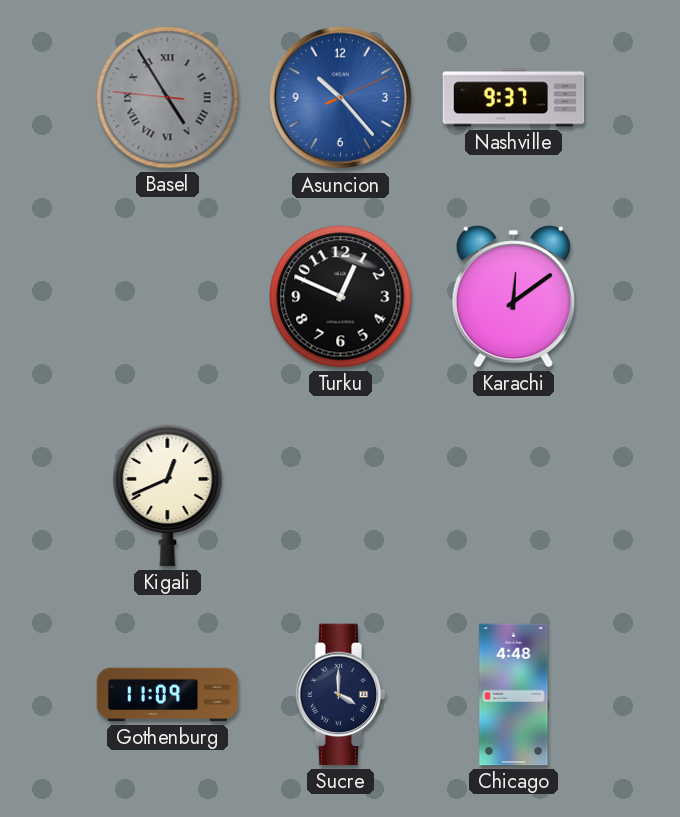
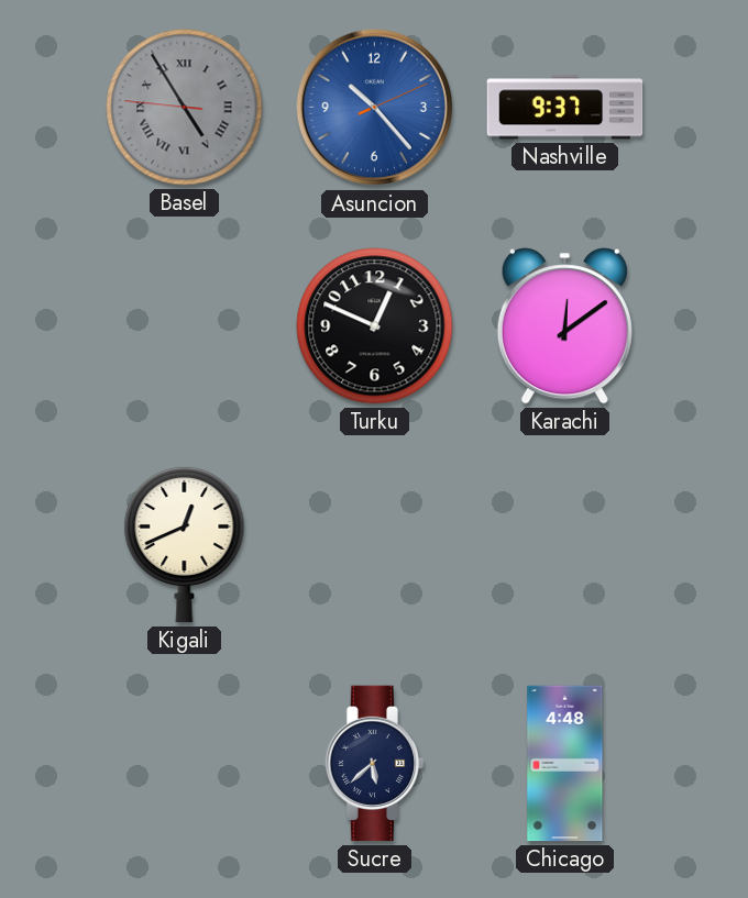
Gothenburg: 11:09 -> none (168, 695)
Sucre: 4:00 -> 5:38 (375, 764)
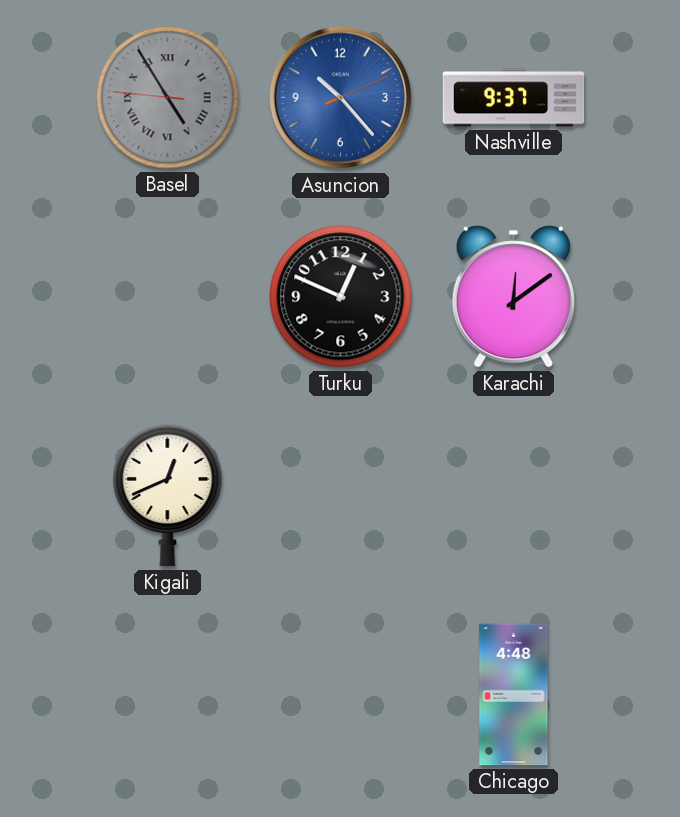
Sucre: 5:38 -> none (375, 764)
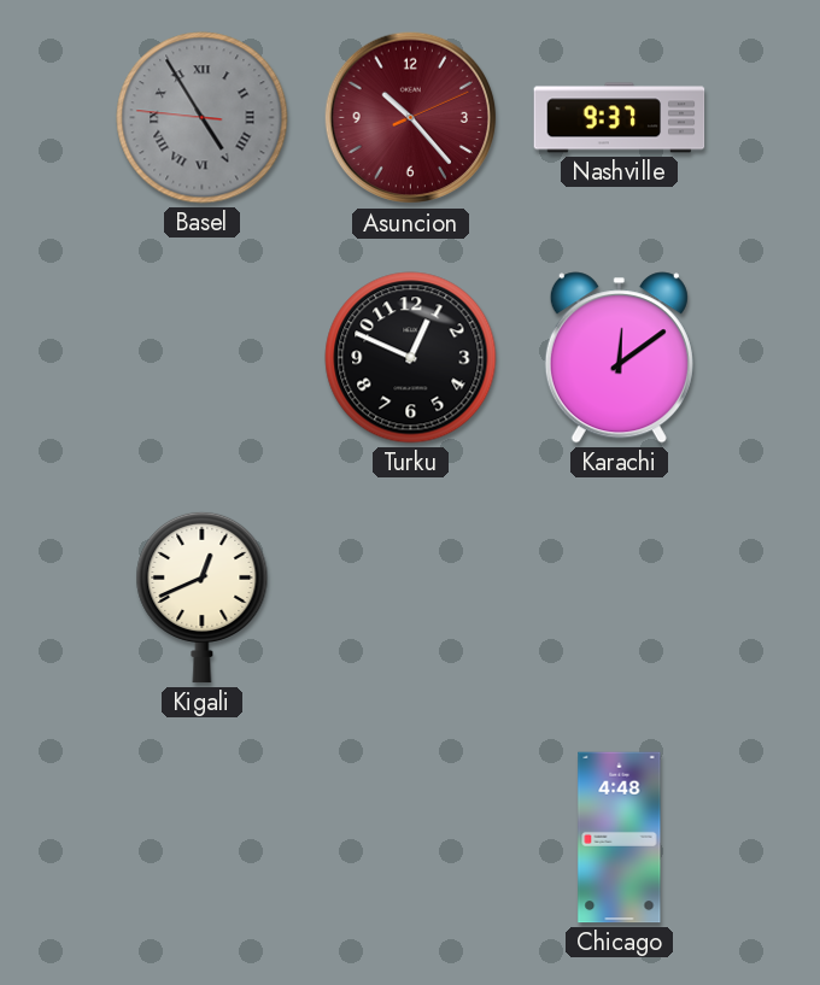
Asuncion dial: blue -> burgundy (411, 118)
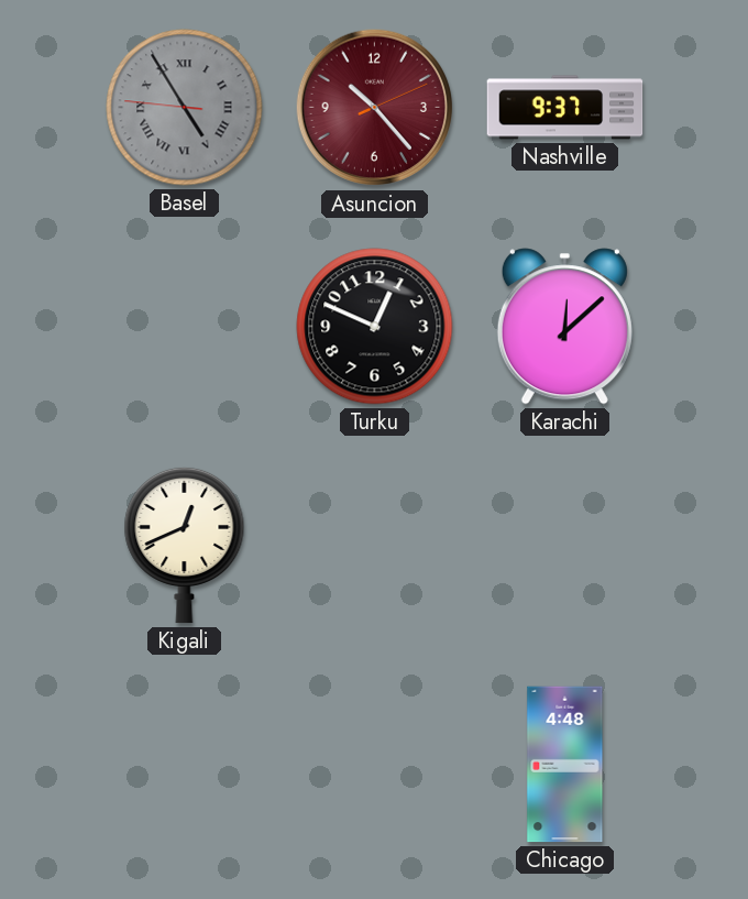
Karachi: 12:09 -> 12:08 (564, 327)
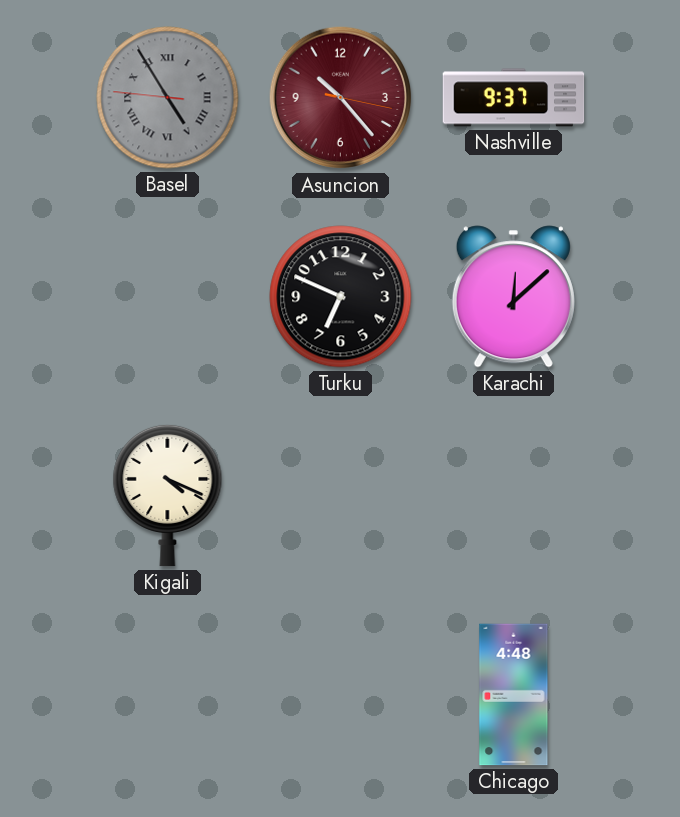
Asuncion: 10:23:11 -> 10:23:17 (341, 98)
Turku: 12:49 -> 6:49 (341, 297)
Kigali: 12:41 -> 4:19 (168, 495)
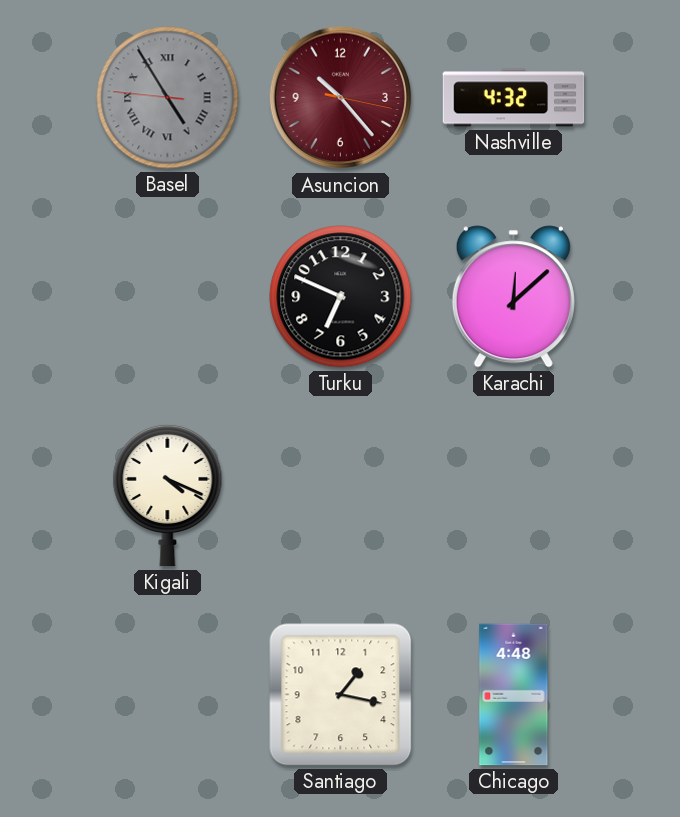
Nashville: 9:37 -> 4:32 (514, 98)
Santiago: none -> 1:17 (341, 695)
